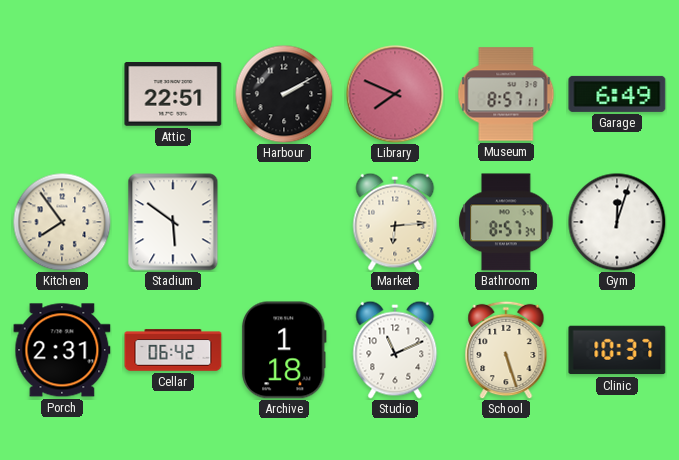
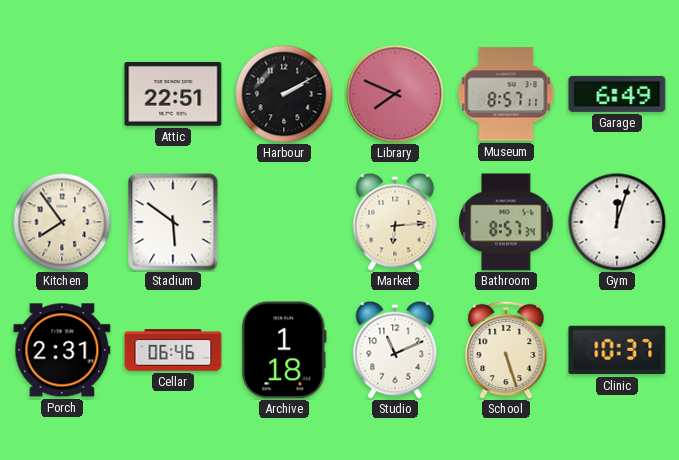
Cellar: 06:42 -> 06:46 (173, 350)
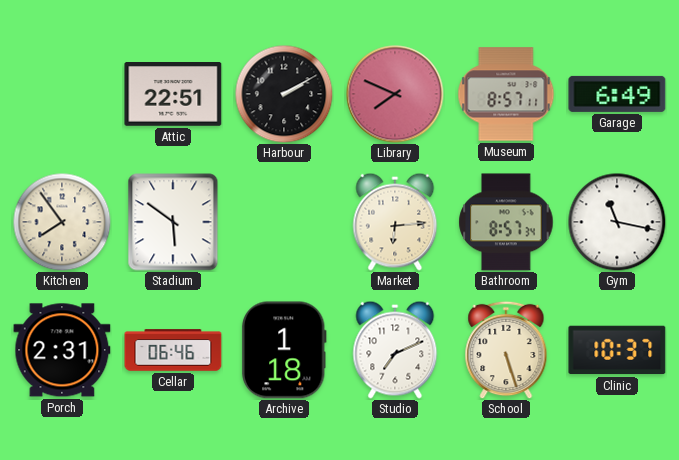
Gym: 12:03 -> 11:17 (617, 222)
Studio: 11:11 -> 7:11 (395, 350)
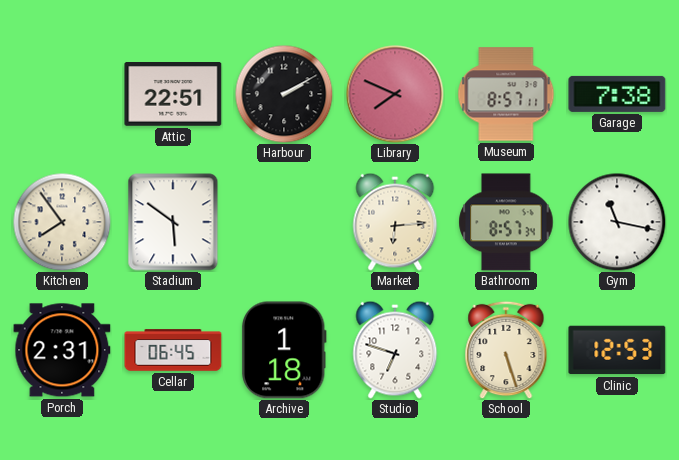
Garage: 6:49 -> 7:38 (617, 94)
Cellar: 06:46 -> 06:45 (173, 350)
Studio: 7:11 -> 6:48 (395, 350)
Clinic: 10:37 -> 12:53 (617, 350)
